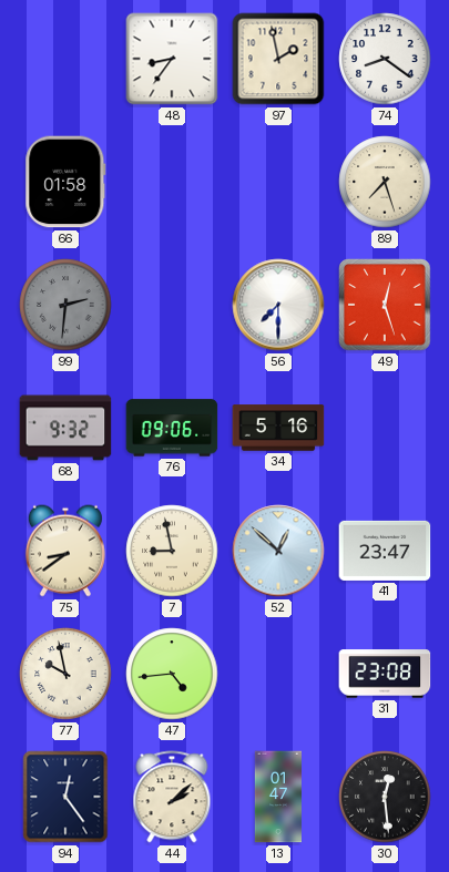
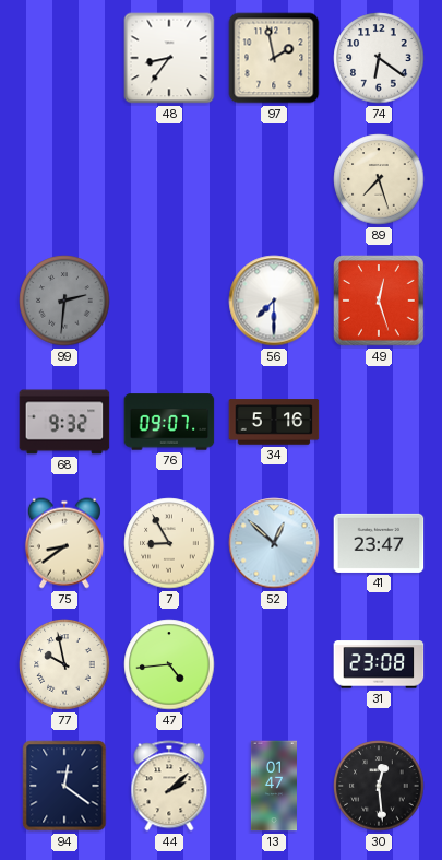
74: 8:21 -> 6:21 (379, 58)
66: 01:58 -> none (65, 182)
76: 09:06 -> 09:07 (169, 422)
7: 8:58 -> 8:55 (169, 543)
94: 12:24 -> 12:21 (64, 786)
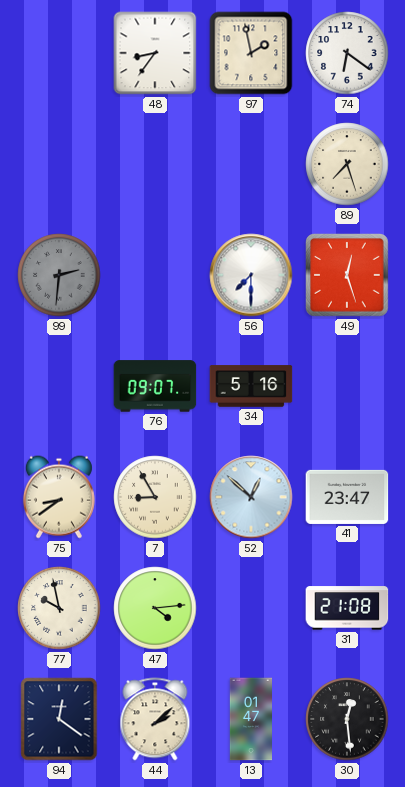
68: 9:32 -> none (64, 422)
47: 4:44 -> 4:14 (155, 608)
31: 23:08 -> 21:08 (347, 608)
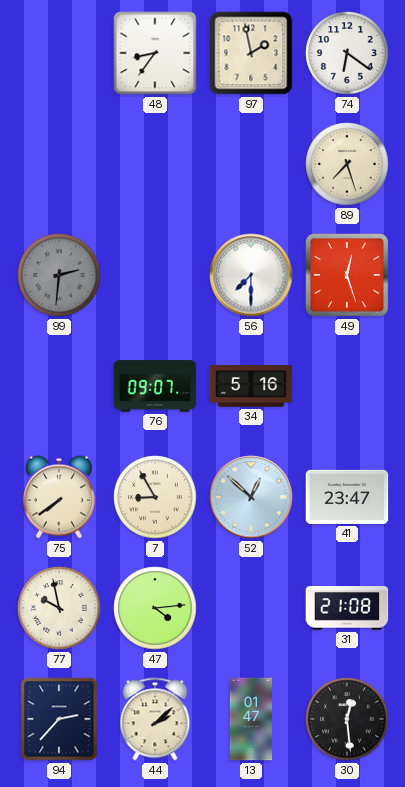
75: 8:39 -> 7:39 (59, 497)
94: 12:21 -> 2:37 (59, 719)
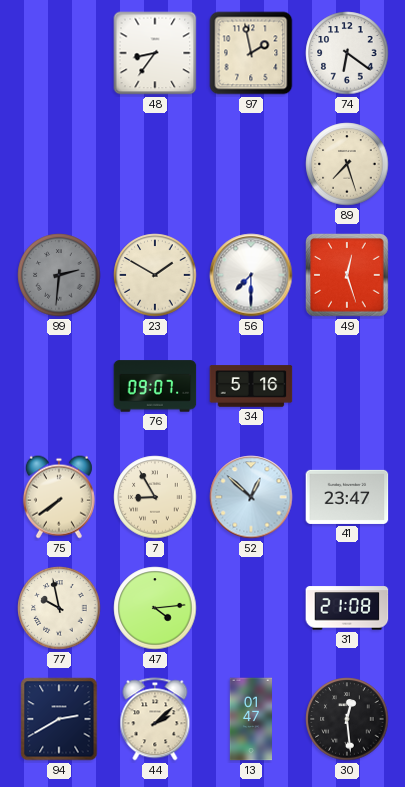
23: none -> 1:50 (155, 275)
94: 2:37 -> 2:40 (59, 719)
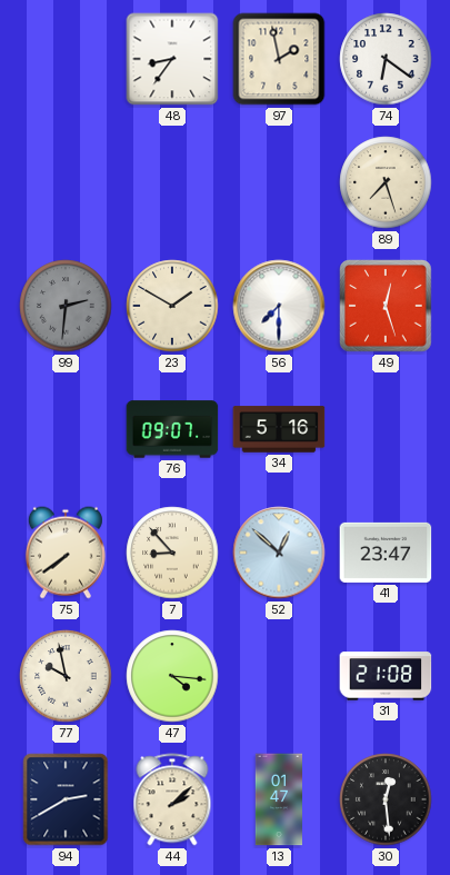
7: 8:55 -> 8:53 (172, 553)
47: 4:14 -> 4:16 (172, 676)
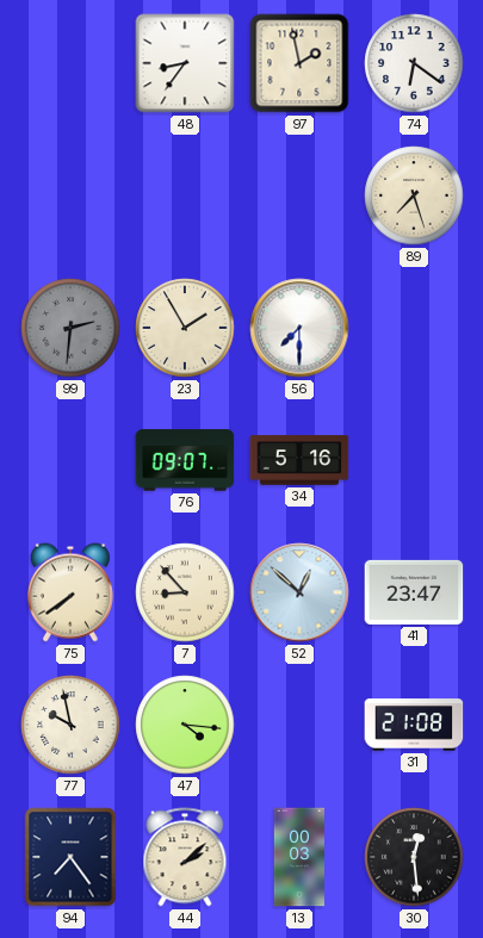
23: 1:50 -> 1:55 (185, 328)
49: 12:27 -> none (387, 307)
94: 2:40 -> 7:24 (70, 857)
13: 01:47 -> 00:03 (298, 857)
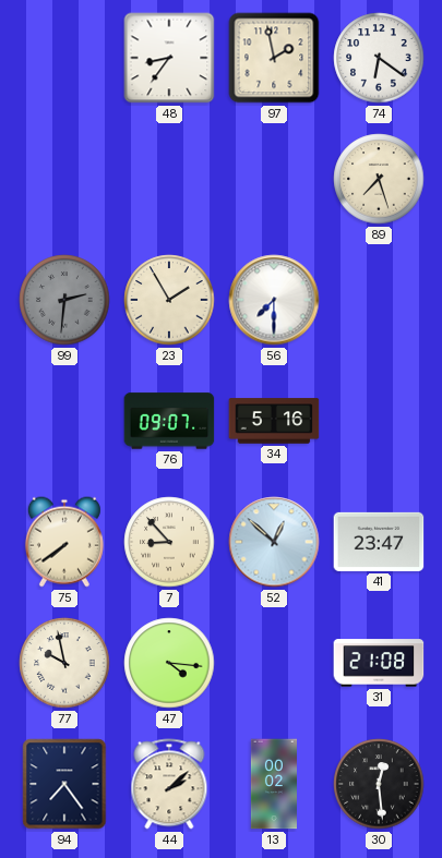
13: 00:03 -> 00:02 (273, 784)
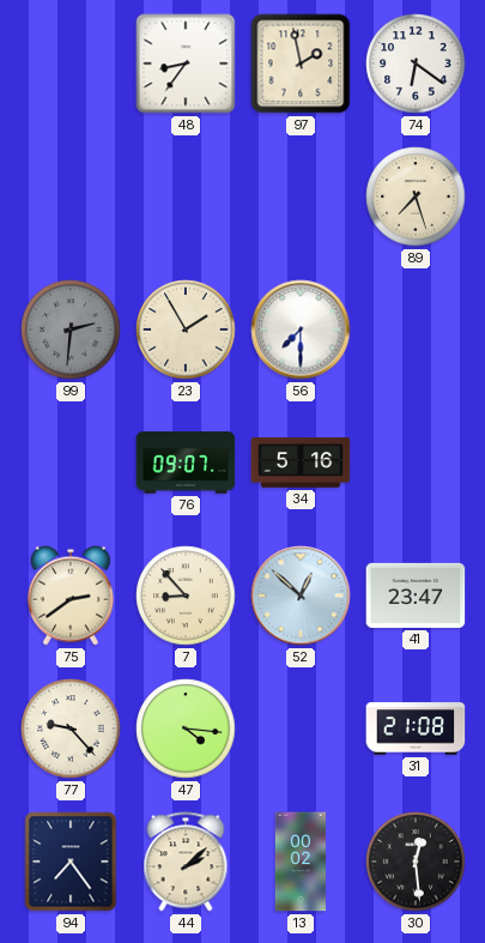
75: 7:39 -> 2:39 (71, 596)
77: 9:58 -> 9:23 (71, 729)
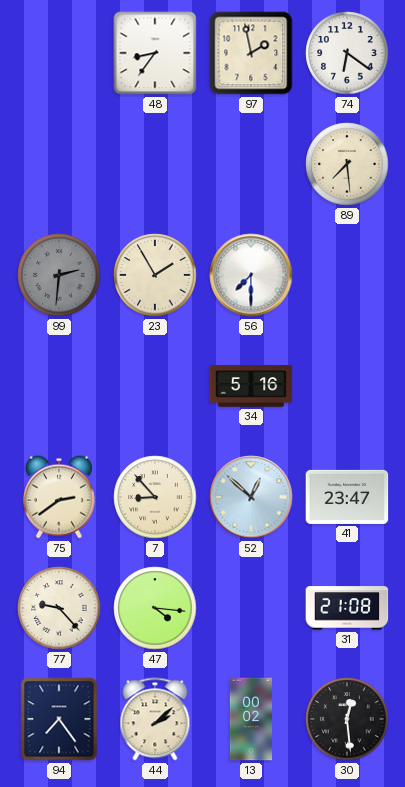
89: 7:27 -> 7:29 (347, 164)
76: 09:07 -> none (186, 463)
